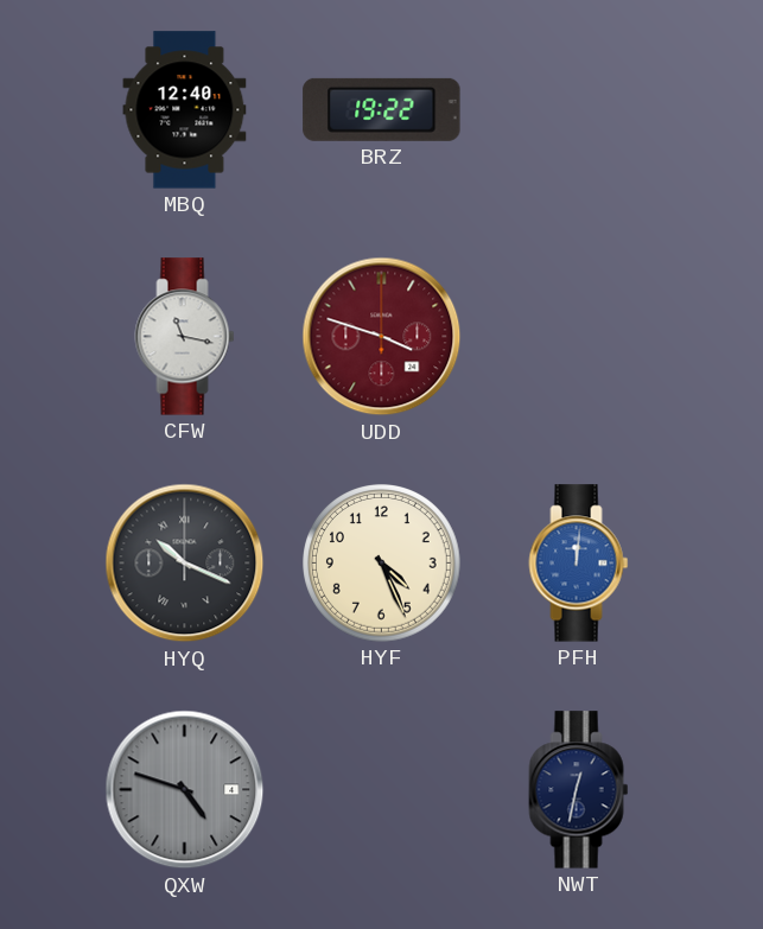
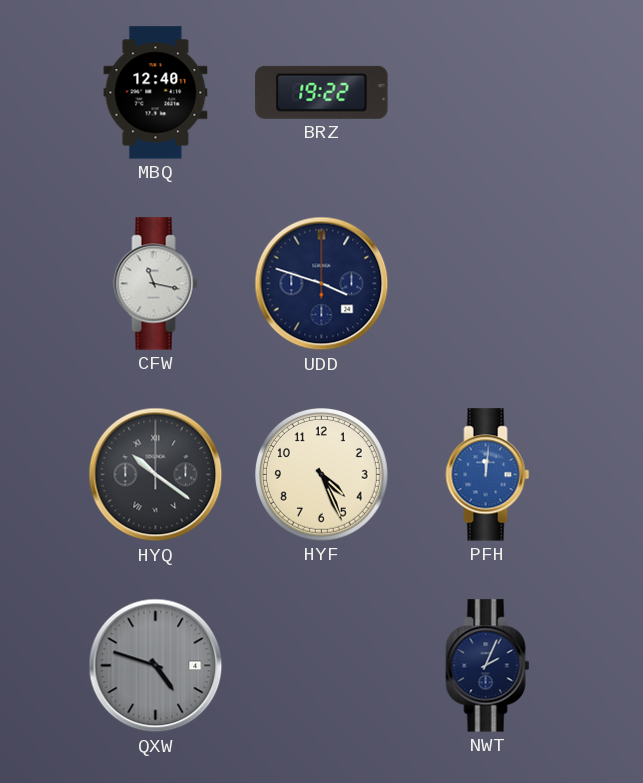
UDD dial: burgundy -> navy (322, 284)
HYQ: 10:19 -> 10:21 (156, 475)
NWT: 12:32 -> 2:04 (488, 666)
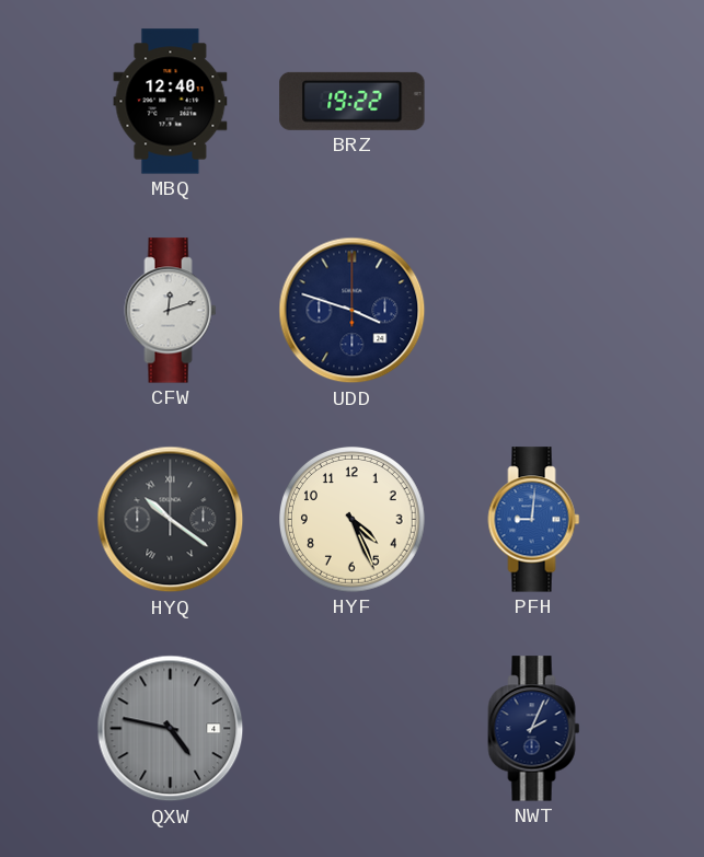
CFW: 11:17 -> 12:12 (171, 311)
PFH: 12:01 -> 9:01 (534, 520)
QXW: 4:48 -> 4:47 (171, 729)
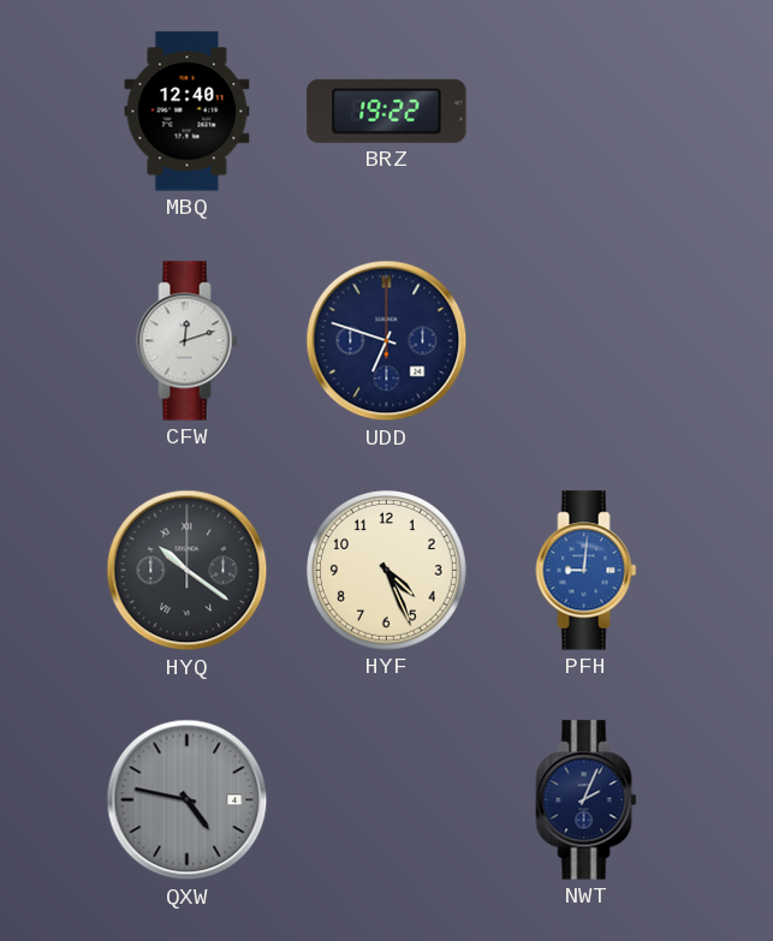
UDD: 3:48 -> 6:48 (387, 341)
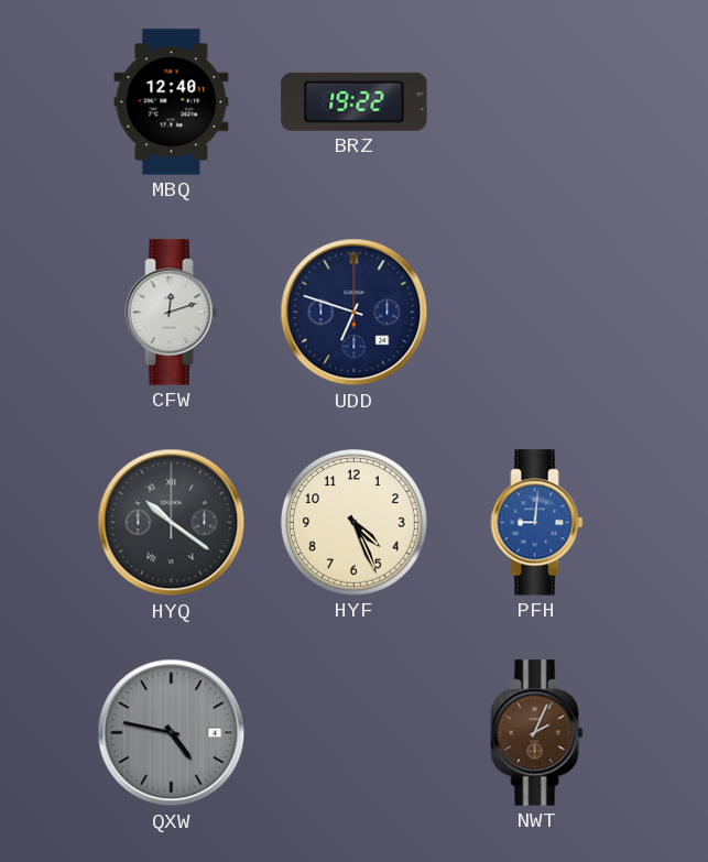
NWT dial: navy -> brown (537, 733)
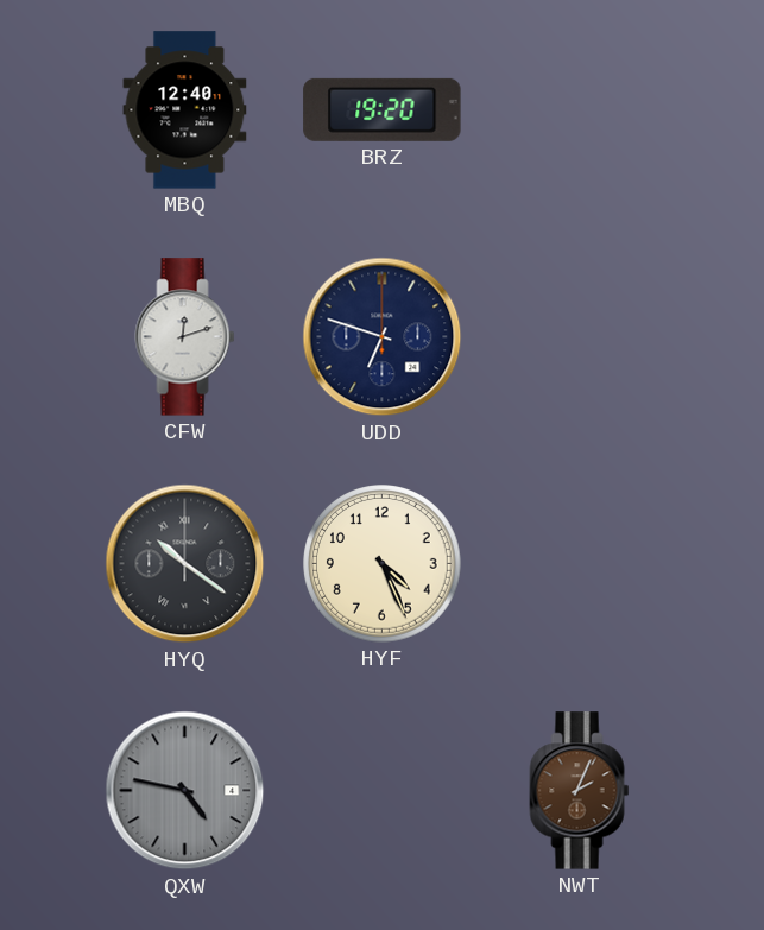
BRZ: 19:22 -> 19:20 (383, 109)
PFH: 9:01 -> none (537, 523)
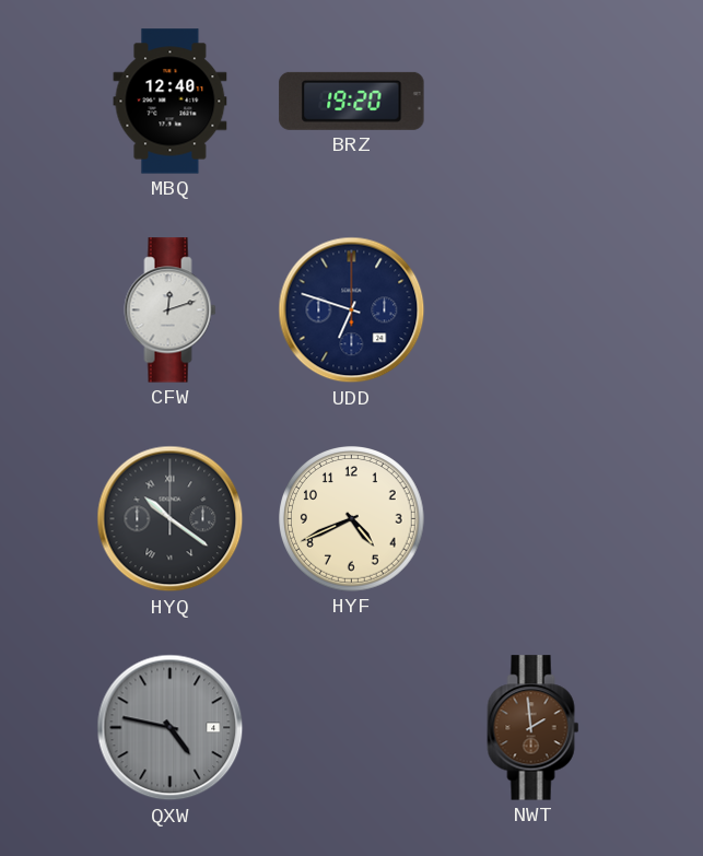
HYF: 4:26 -> 4:41 (352, 519)
NWT: 2:04 -> 1:59 (534, 728)
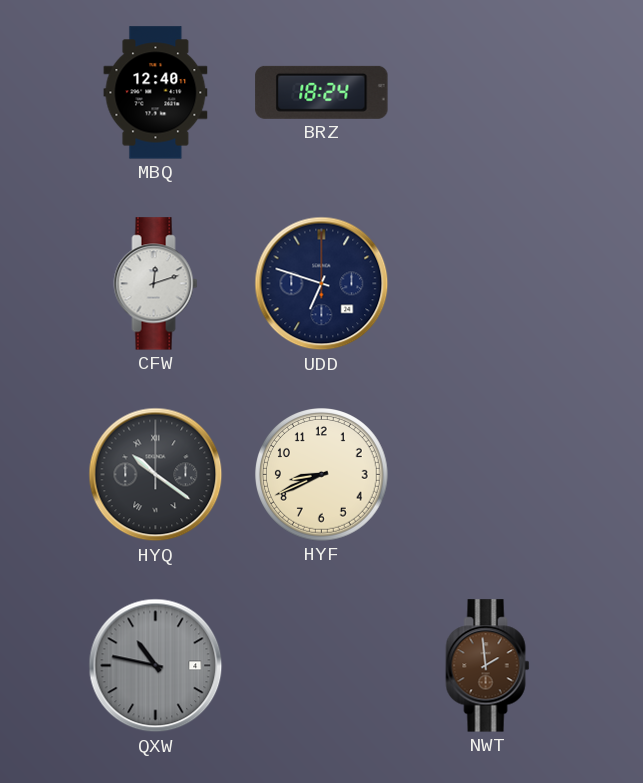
BRZ: 19:20 -> 18:24 (322, 92)
HYF: 4:41 -> 8:41 (322, 475)
QXW: 4:47 -> 10:47 (156, 666)
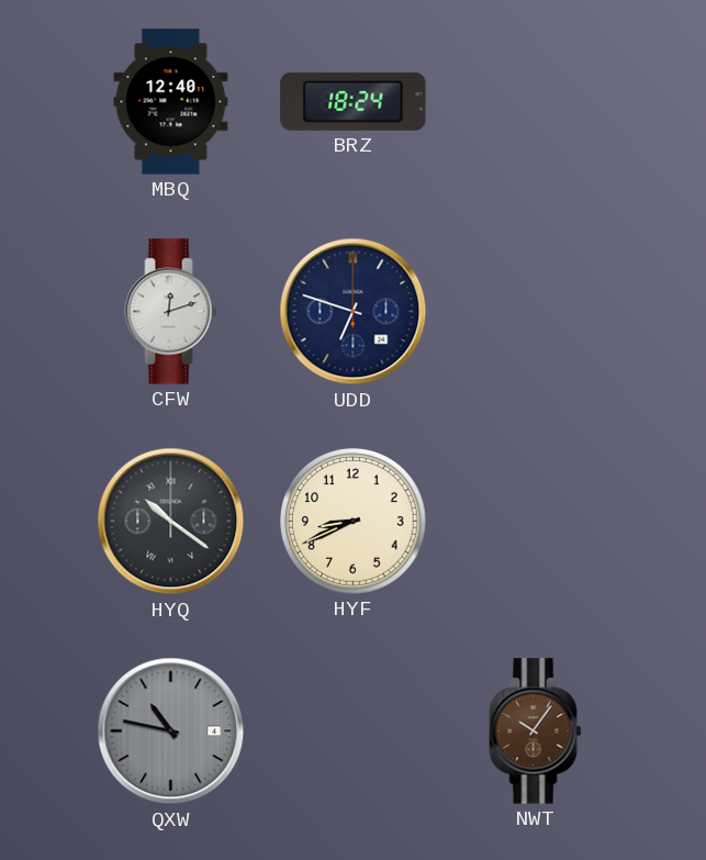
NWT: 1:59 -> 10:06 (536, 731)
